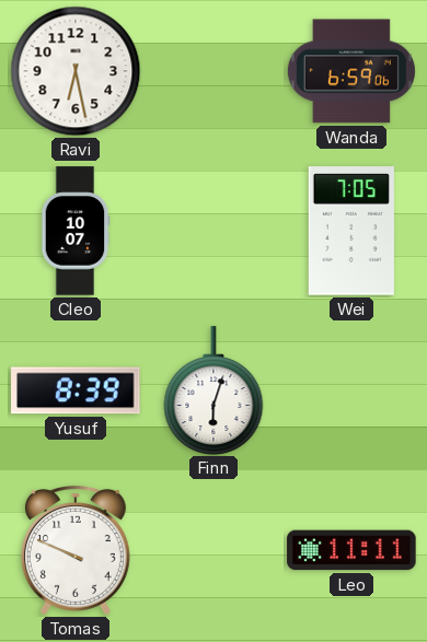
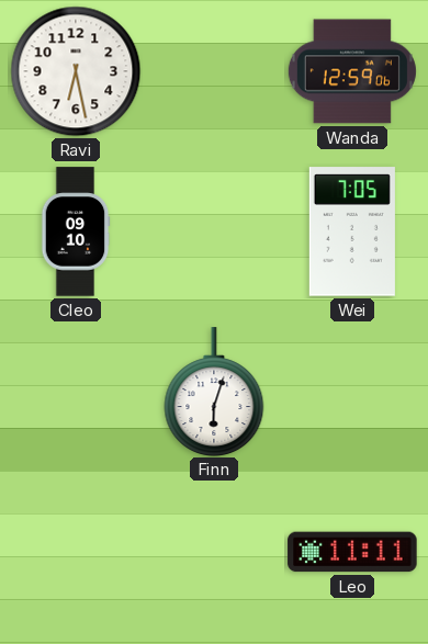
Wanda: 6:59 -> 12:59 (352, 71)
Cleo: 10:07 -> 09:10 (76, 231)
Yusuf: 8:39 -> none (76, 390)
Tomas: 9:49 -> none (76, 550)
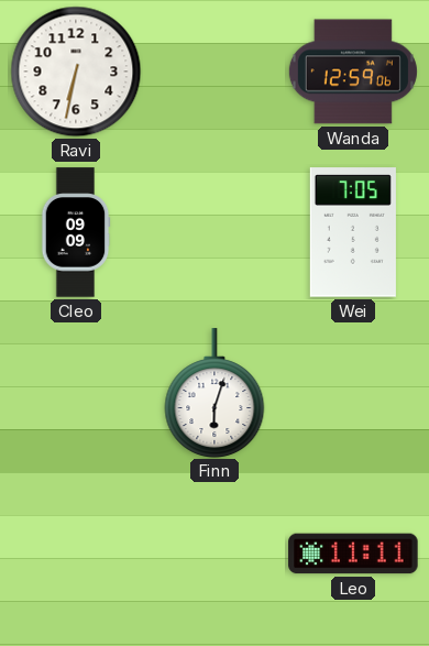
Ravi: 6:28 -> 6:32 (76, 72)
Cleo: 09:10 -> 09:09 (76, 232)
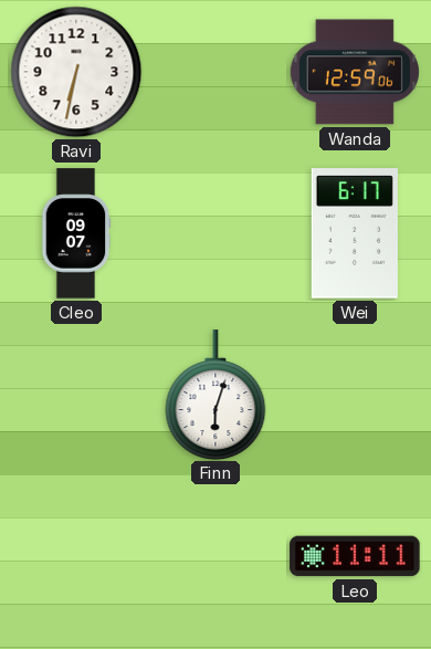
Cleo: 09:09 -> 09:07 (76, 233)
Wei: 7:05 -> 6:17 (355, 233)
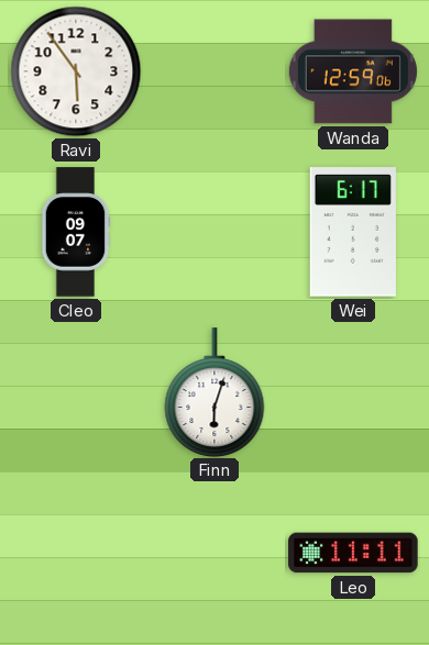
Ravi: 6:32 -> 5:54 (76, 71)
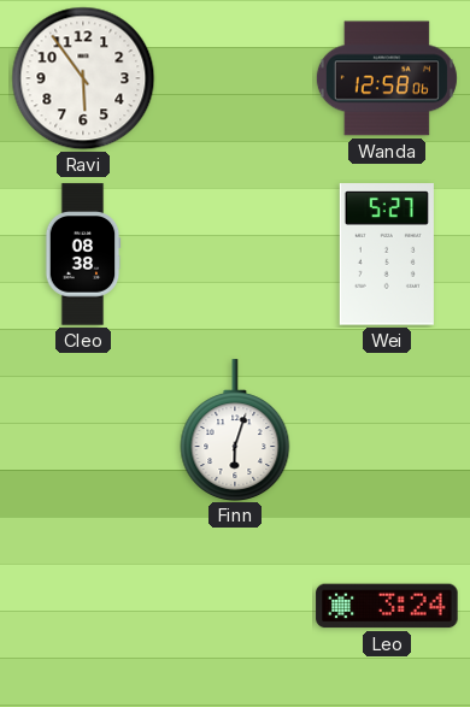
Wanda: 12:59 -> 12:58 (387, 78)
Cleo: 09:07 -> 08:38 (83, 254)
Wei: 6:17 -> 5:27 (387, 254)
Leo: 11:11 -> 3:24 (387, 606)
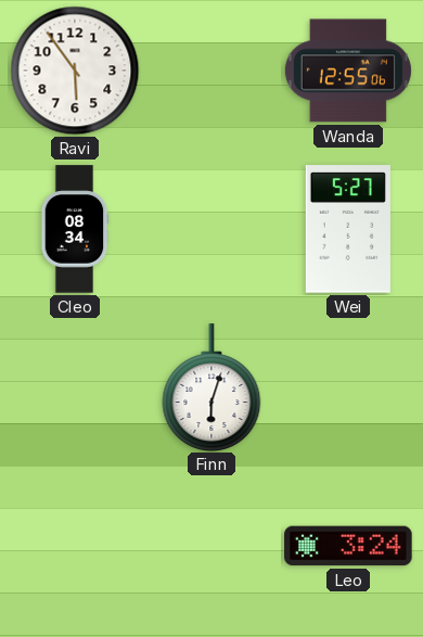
Wanda: 12:58 -> 12:55 (348, 71)
Cleo: 08:38 -> 08:34 (75, 229)
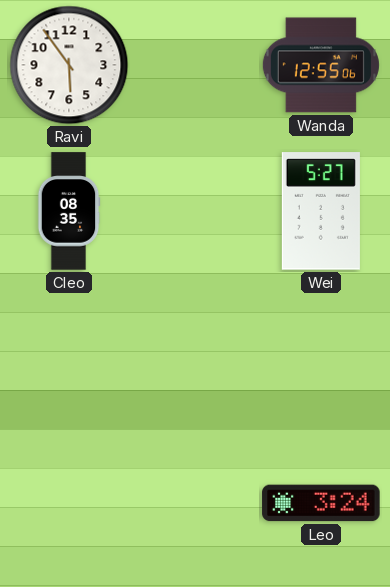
Cleo: 08:34 -> 08:35 (69, 211)
Finn: 6:03 -> none (211, 387)
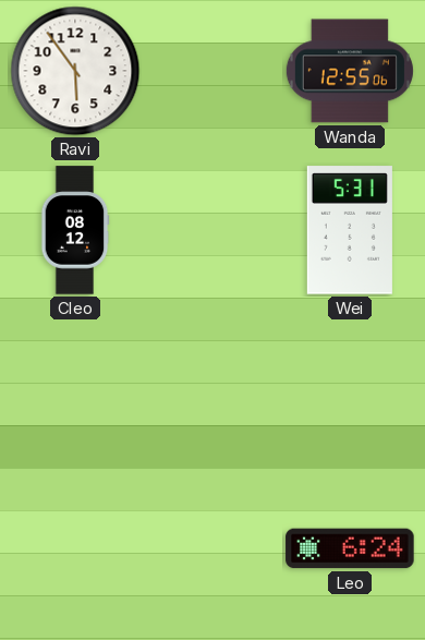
Cleo: 08:35 -> 08:12 (75, 230)
Wei: 5:27 -> 5:31 (350, 230)
Leo: 3:24 -> 6:24 (350, 548)
